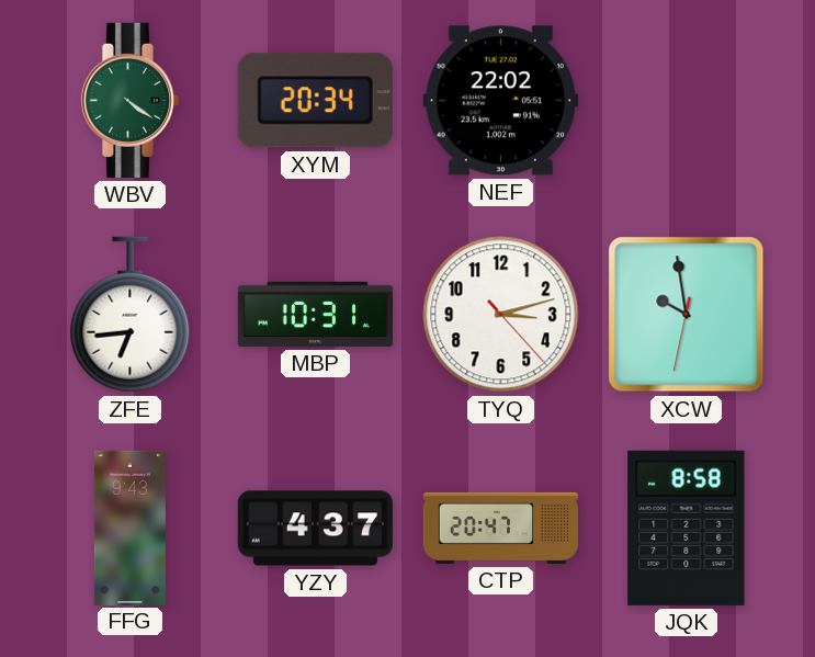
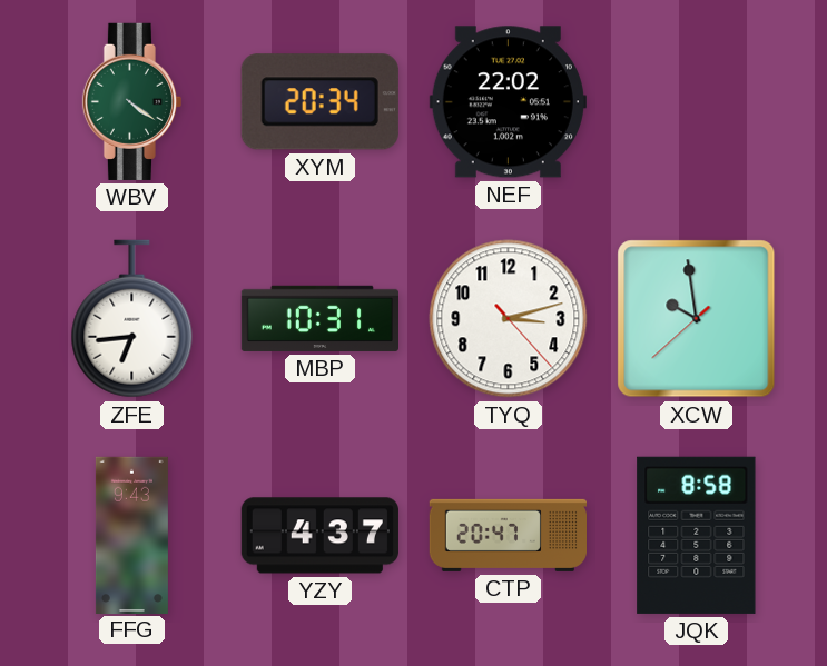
XCW: 9:58:32 -> 9:58:38 (697, 319)
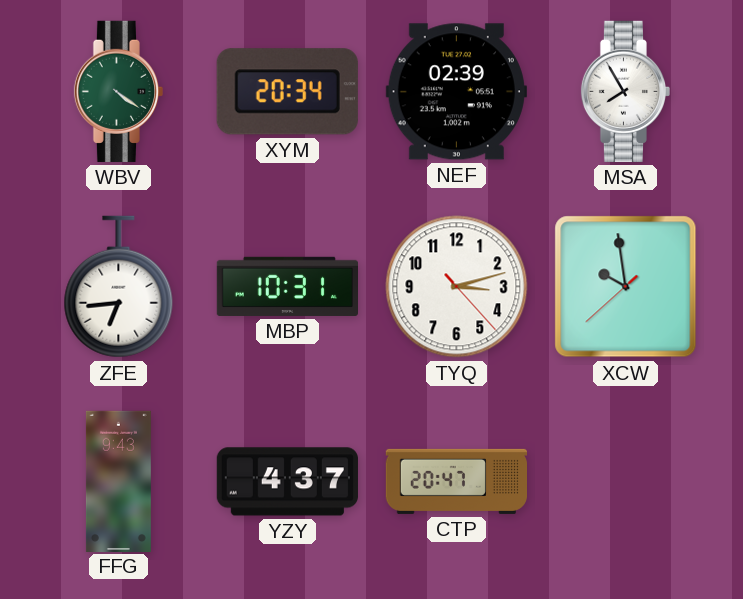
NEF: 22:02 -> 02:39 (456, 92)
MSA: none -> 7:55 (625, 91)
JQK: 8:58 -> none (697, 535)
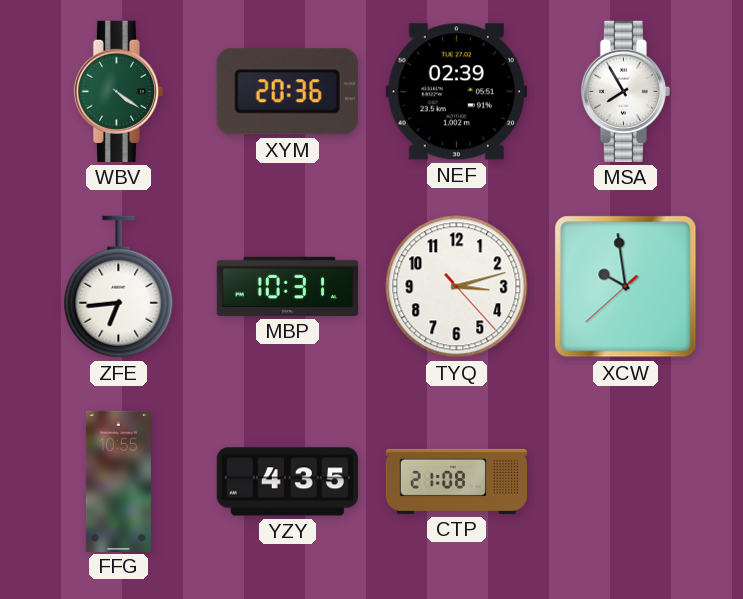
XYM: 20:34 -> 20:36 (287, 92)
FFG: 9:43 -> 10:55 (118, 481)
YZY: 4:37 -> 4:35 (287, 482)
CTP: 20:47 -> 21:08 (456, 481)
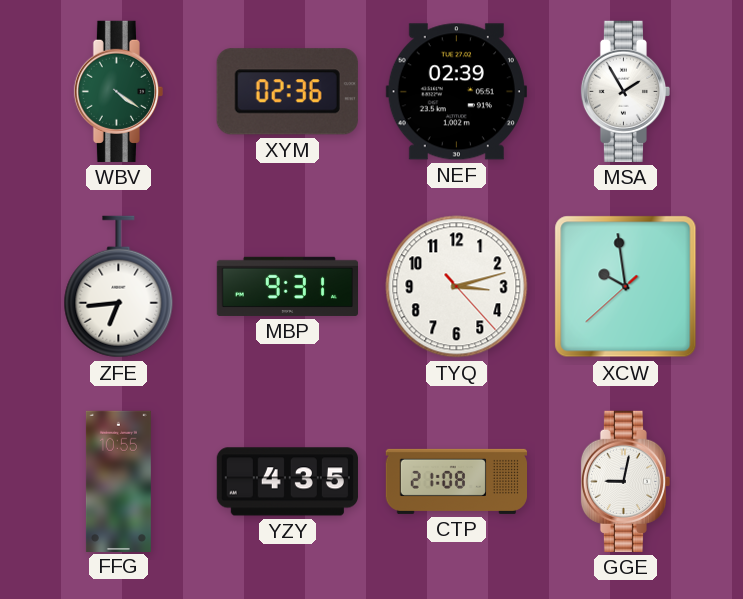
XYM: 20:36 -> 02:36 (287, 92)
MSA: 7:55 -> 1:55 (625, 91)
MBP: 10:31 -> 9:31 (287, 286)
GGE: none -> 9:02 (625, 481)
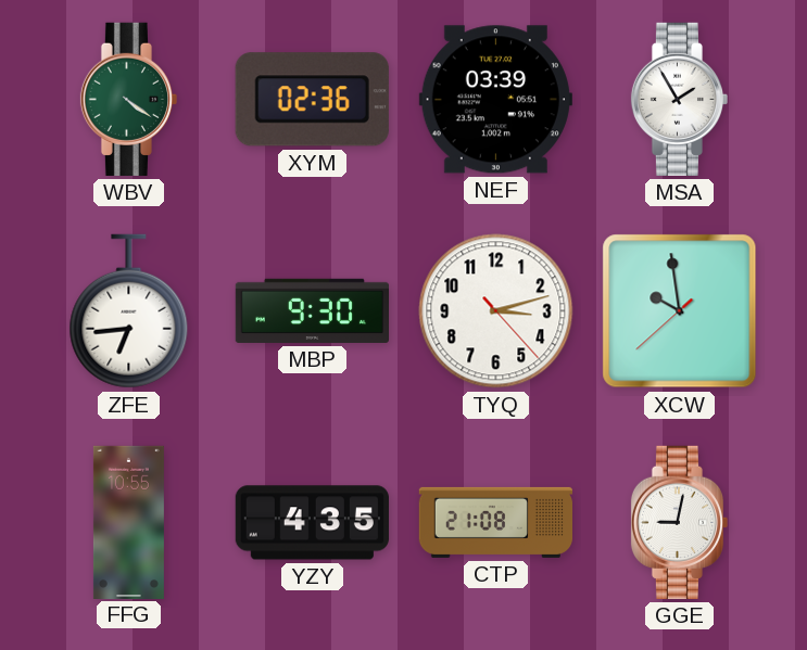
NEF: 02:39 -> 03:39 (495, 100)
MBP: 9:31 -> 9:30 (312, 310)
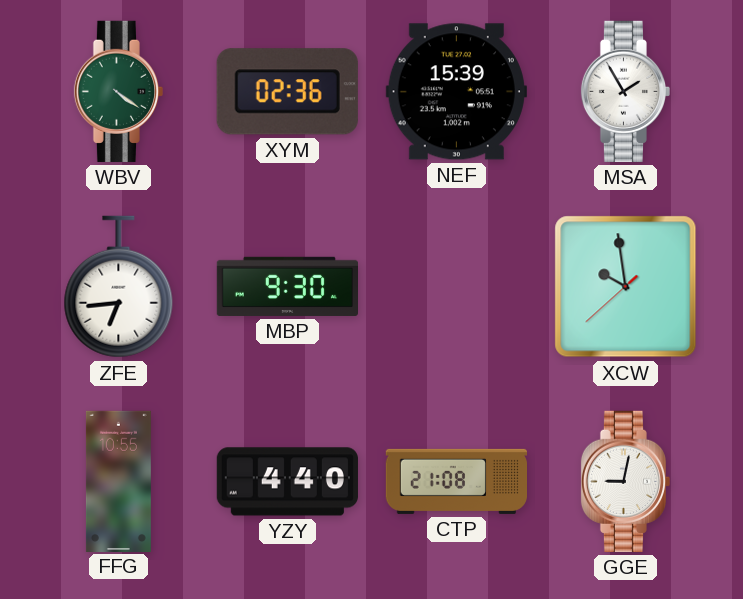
NEF: 03:39 -> 15:39 (456, 92)
TYQ: 3:12 -> none (496, 311)
YZY: 4:35 -> 4:40 (287, 482)
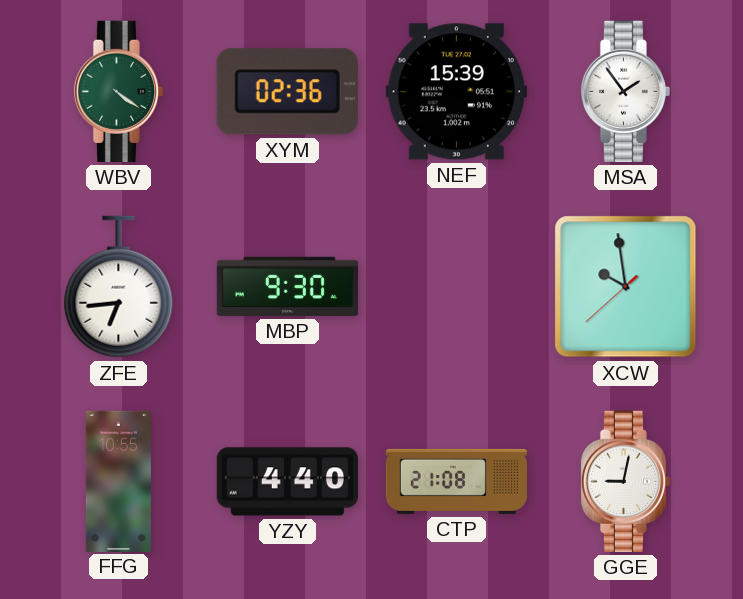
MSA: 1:55 -> 1:54 (625, 91)
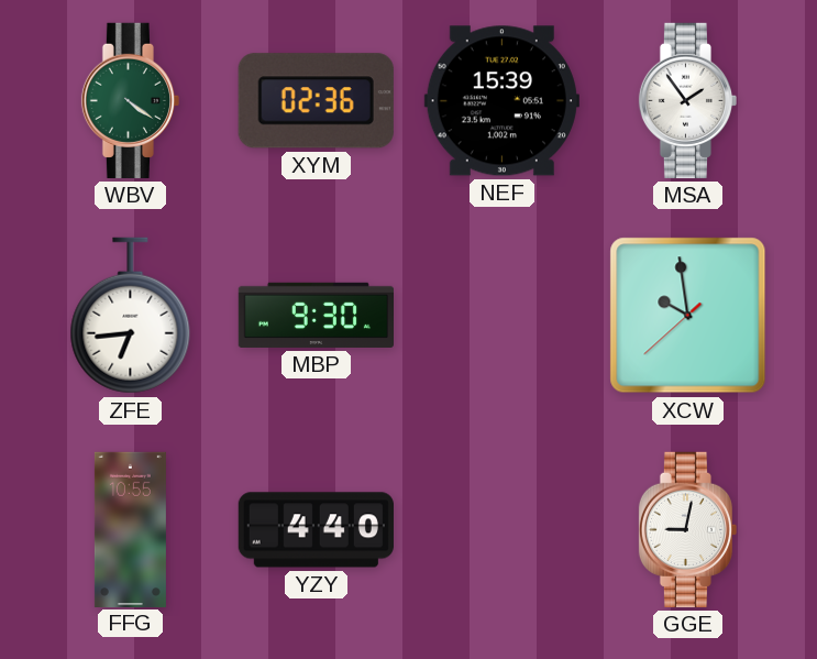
CTP: 21:08 -> none (456, 481)
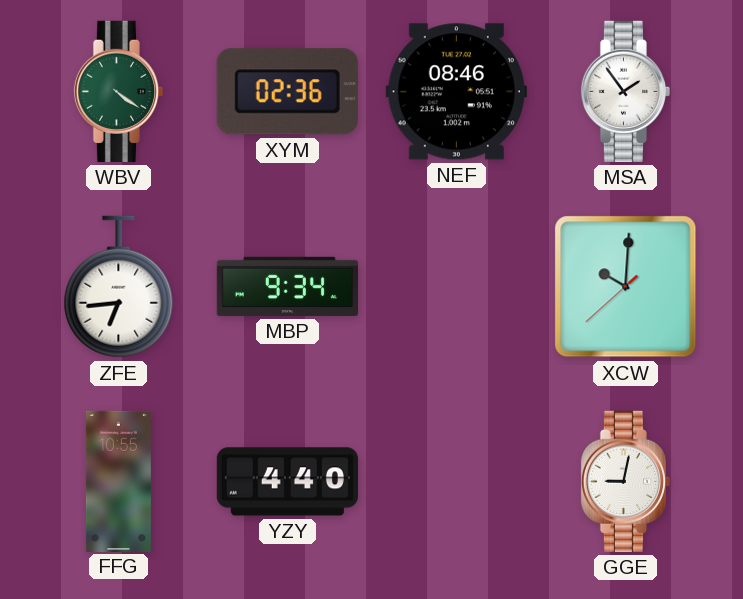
NEF: 15:39 -> 08:46 (456, 92)
MBP: 9:30 -> 9:34 (287, 286)
XCW: 9:58 -> 10:00 (626, 287)
